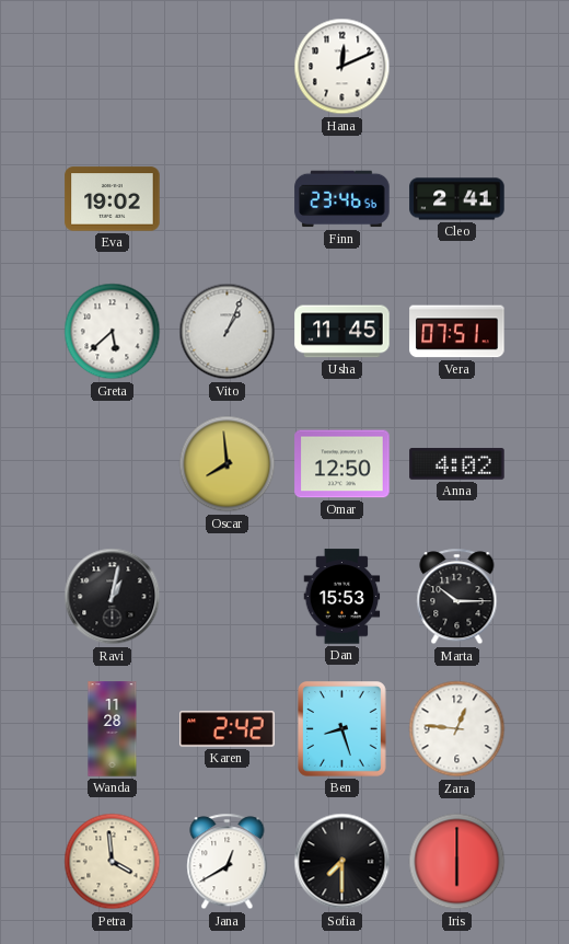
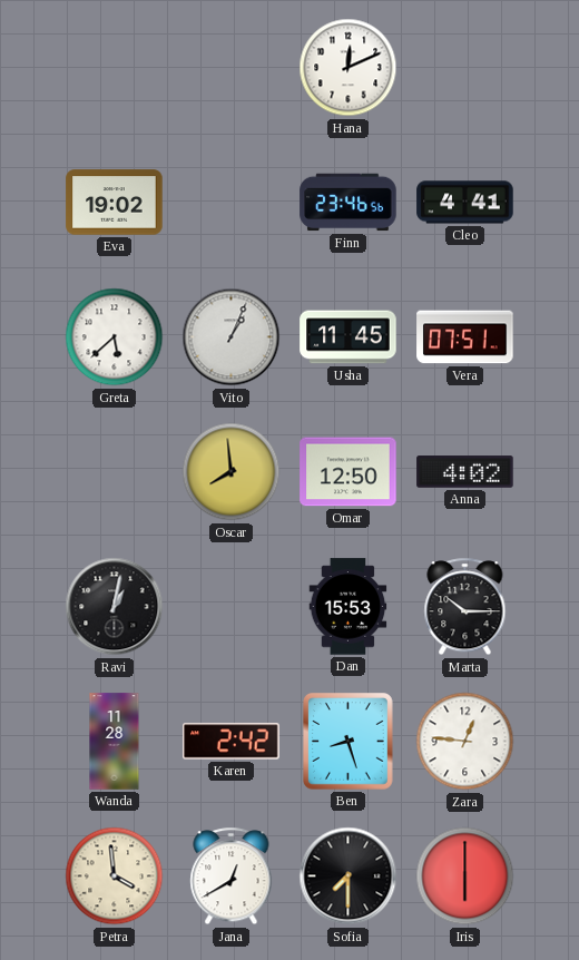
Cleo: 2:41 -> 4:41 (465, 203)
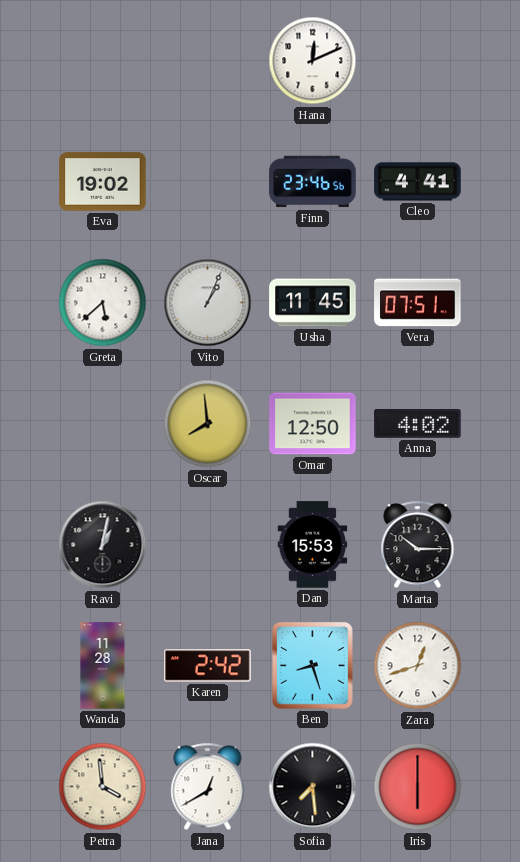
Zara: 12:46 -> 12:42 (418, 666)
Sofia: 7:30 -> 7:29 (313, 787)
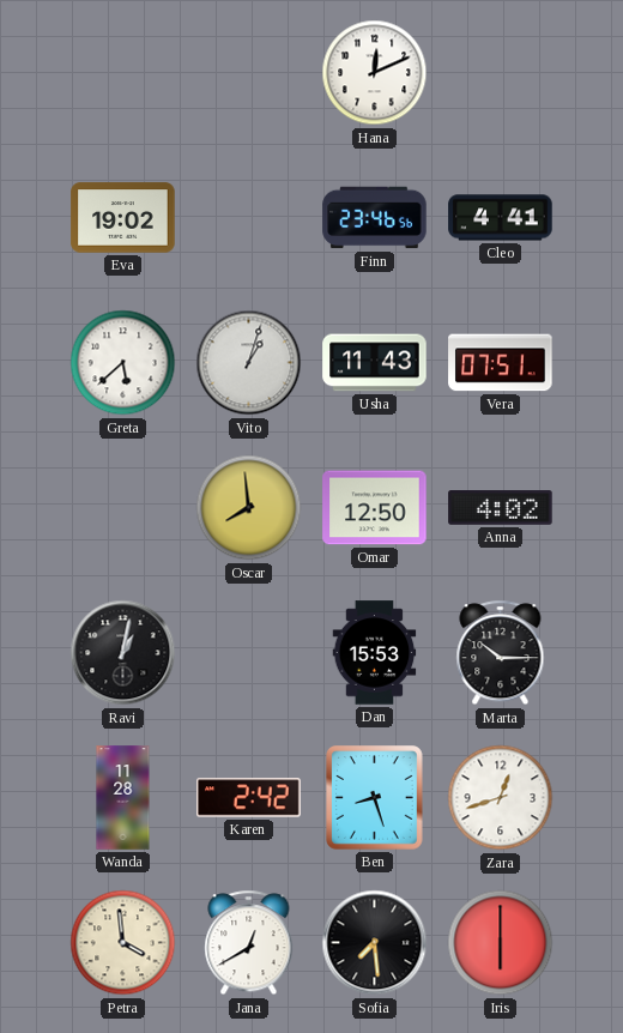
Vito: 1:04 -> 1:03 (249, 363)
Usha: 11:45 -> 11:43 (375, 363)
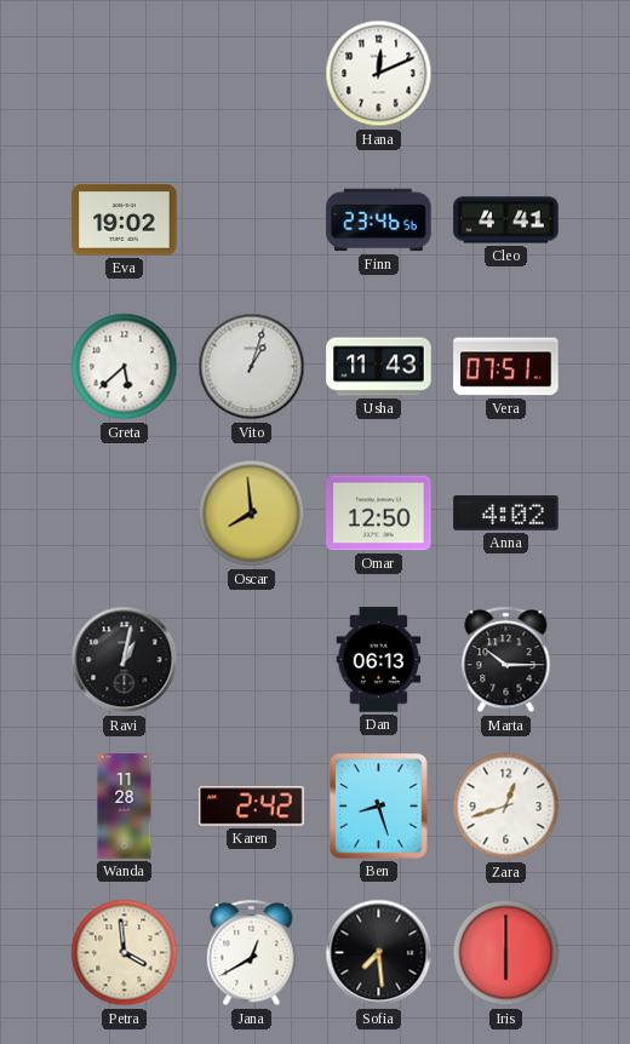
Dan: 15:53 -> 06:13 (379, 660)
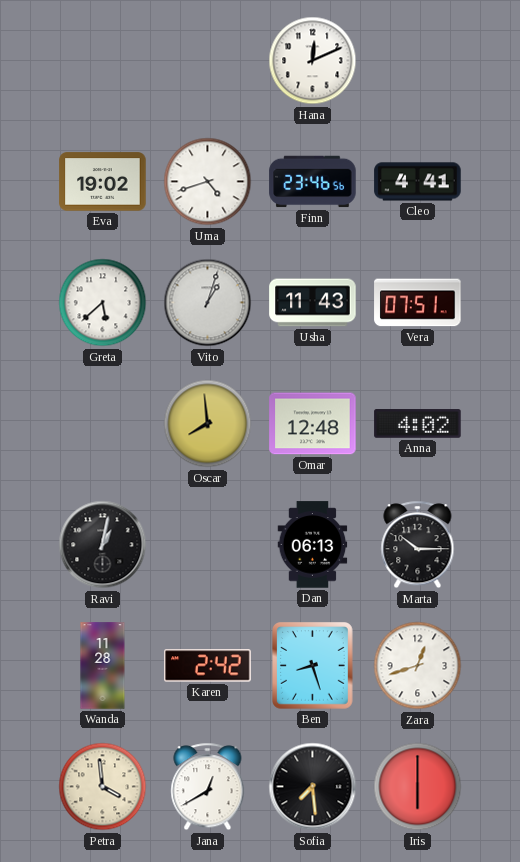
Uma: none -> 4:42 (208, 182)
Omar: 12:50 -> 12:48 (313, 424)
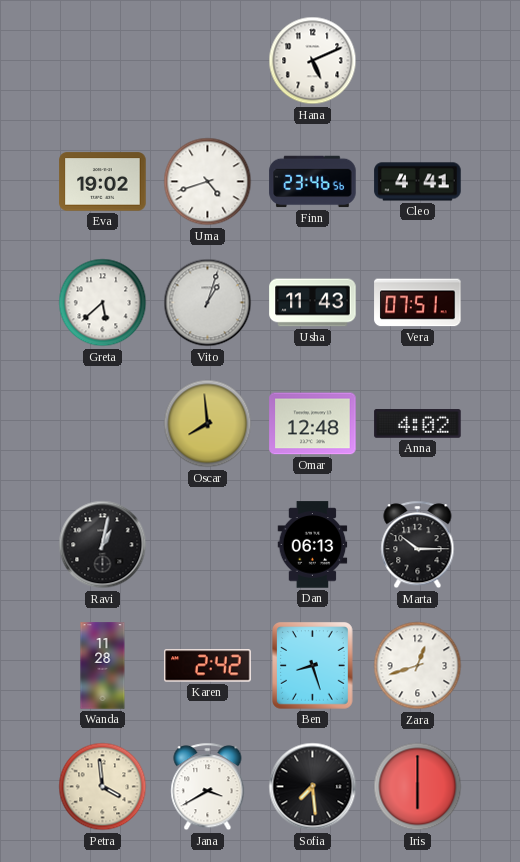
Hana: 12:11 -> 5:11 (313, 61)
Jana: 12:40 -> 3:40 (208, 787)
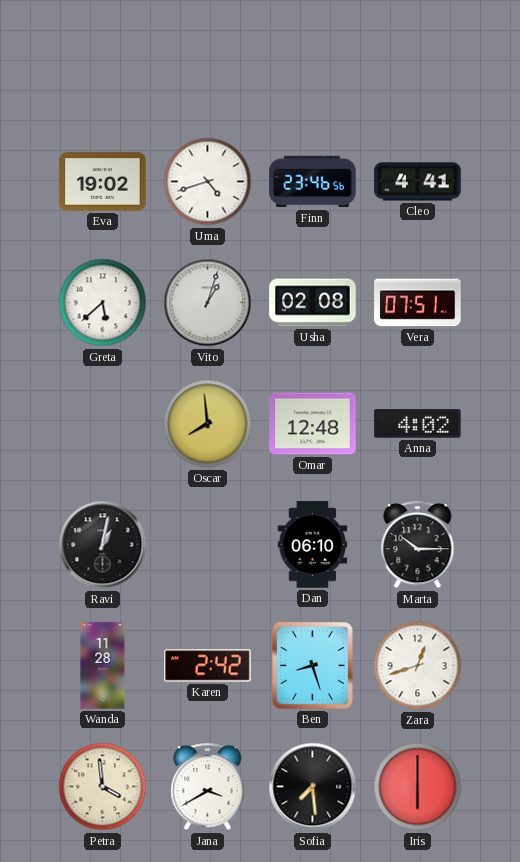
Hana: 5:11 -> none (313, 61)
Usha: 11:43 -> 02:08 (313, 303)
Dan: 06:13 -> 06:10 (313, 545)
